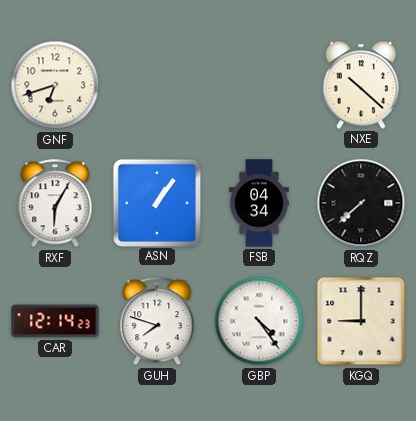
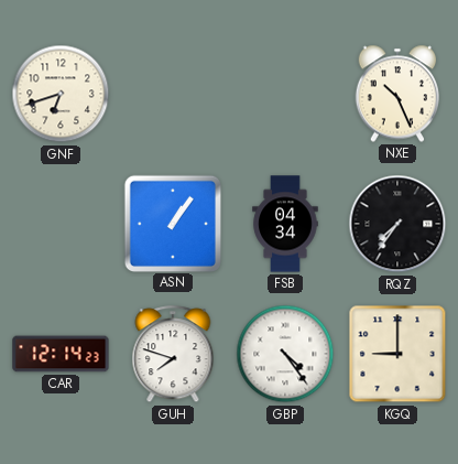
NXE: 10:22 -> 10:26 (397, 94)
RXF: 6:05 -> none (55, 204)
RQZ: 7:38 -> 7:36 (397, 224)
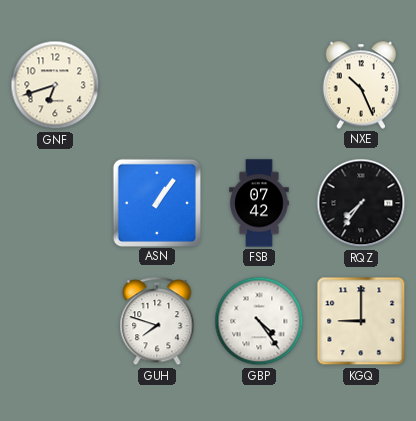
FSB: 04:34 -> 07:42 (259, 203)
CAR: 12:14 -> none (61, 354)
